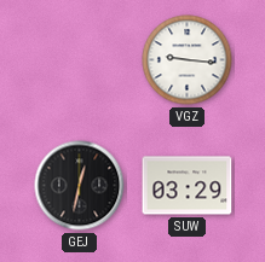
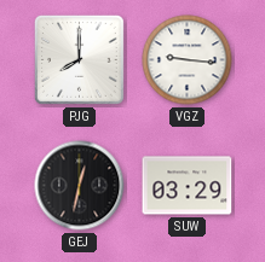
PJG: none -> 8:00 (79, 59)
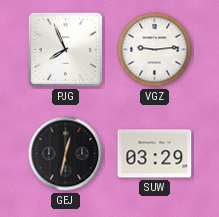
PJG: 8:00 -> 7:56 (65, 49)
VGZ: 9:16 -> 9:14 (155, 50)
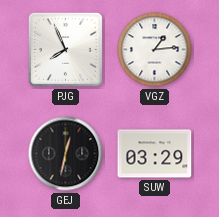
VGZ: 9:14 -> 1:14 (155, 50)
